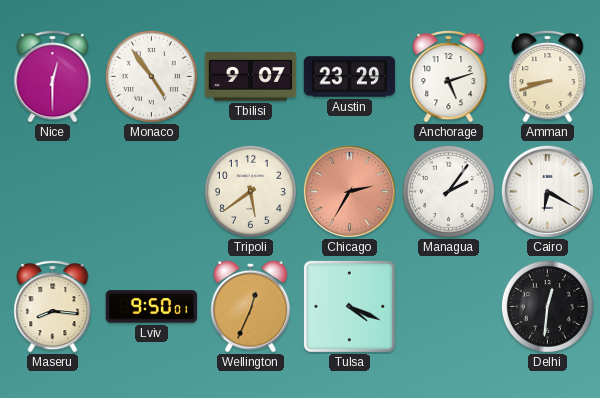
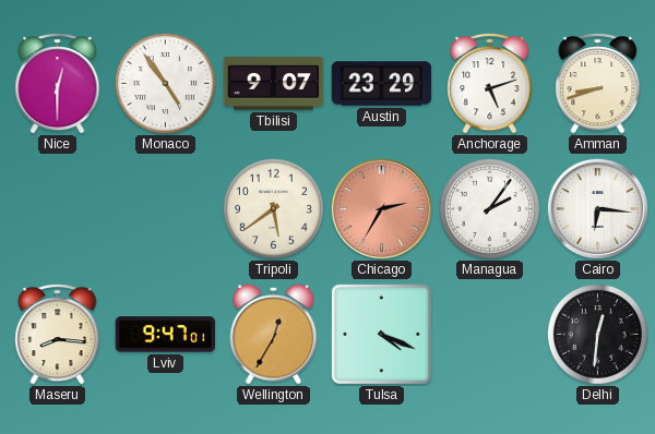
Cairo: 6:20 -> 6:16 (597, 208)
Lviv: 9:50 -> 9:47 (166, 335)
Wellington: 12:34 -> 12:35 (274, 334)
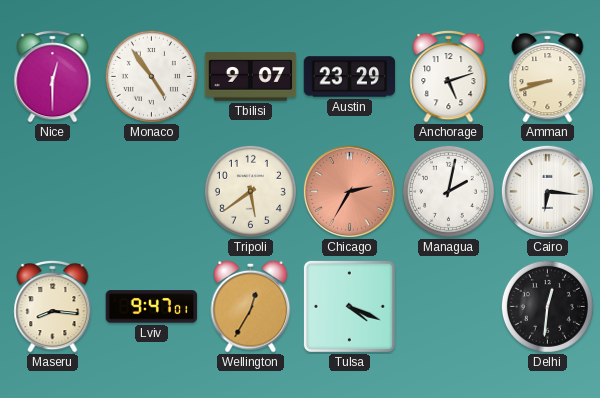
Managua: 2:06 -> 2:02 (448, 191)
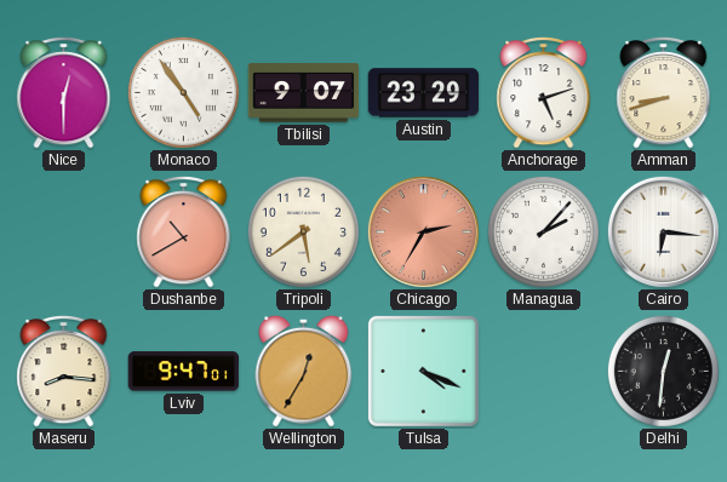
Dushanbe: none -> 10:40 (184, 233)
Managua: 2:02 -> 2:07 (543, 231)
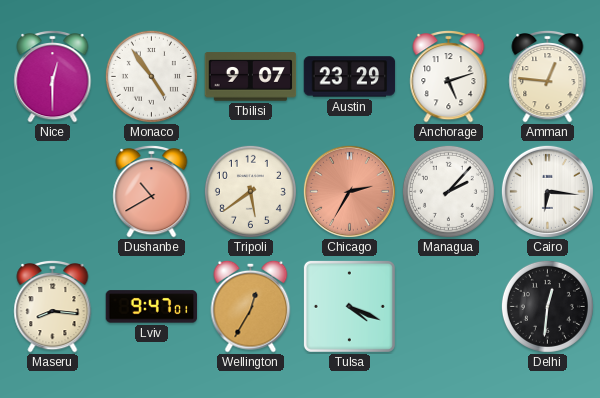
Amman: 8:42 -> 12:46 (548, 77)
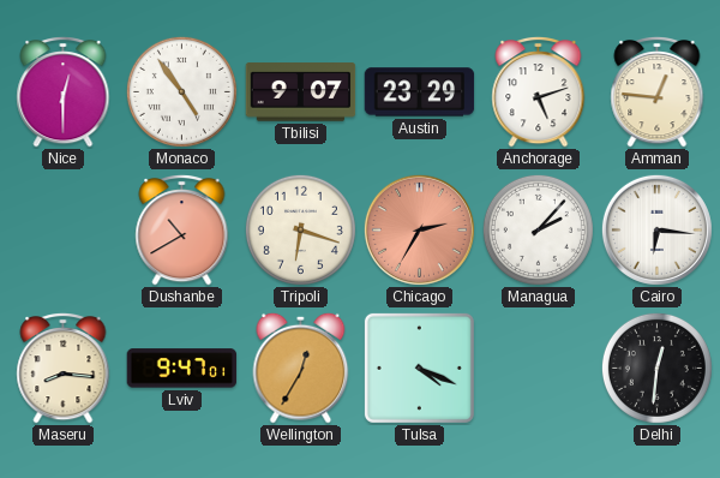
Tripoli: 5:39 -> 6:18 (300, 229)
